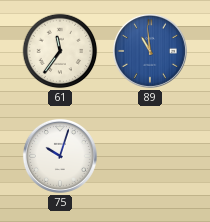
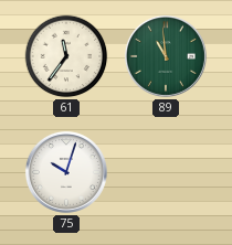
89 dial: blue -> green (166, 56)
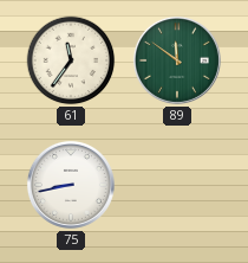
89: 10:59 -> 11:51 (177, 60)
75: 10:03 -> 8:43 (71, 185)
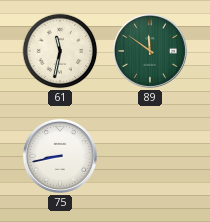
61: 11:36 -> 11:32 (60, 51)
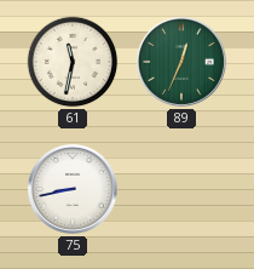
89: 11:51 -> 12:34 (181, 62)
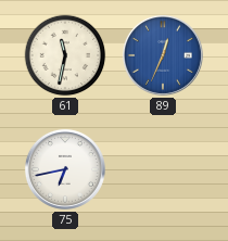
89 dial: green -> blue (163, 55)
75: 8:43 -> 6:43 (65, 169)
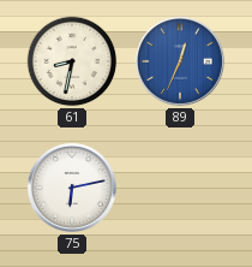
61: 11:32 -> 8:32 (72, 61)
75: 6:43 -> 6:13 (72, 188)
